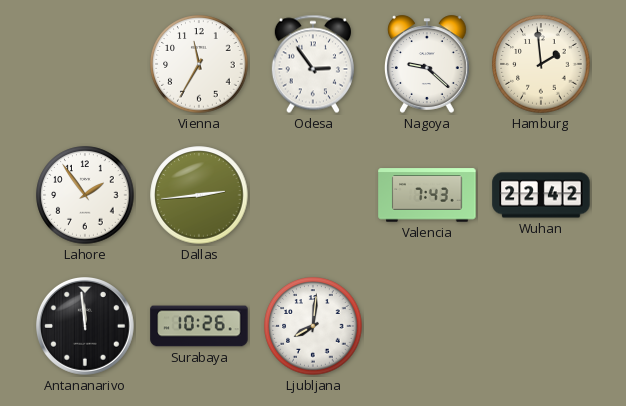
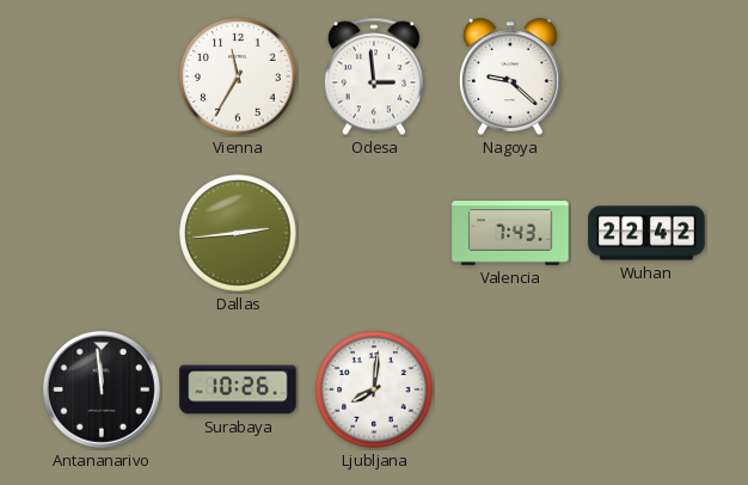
Odesa: 2:54 -> 2:59 (374, 76)
Hamburg: 1:59 -> none (541, 64)
Lahore: 1:54 -> none (85, 195)
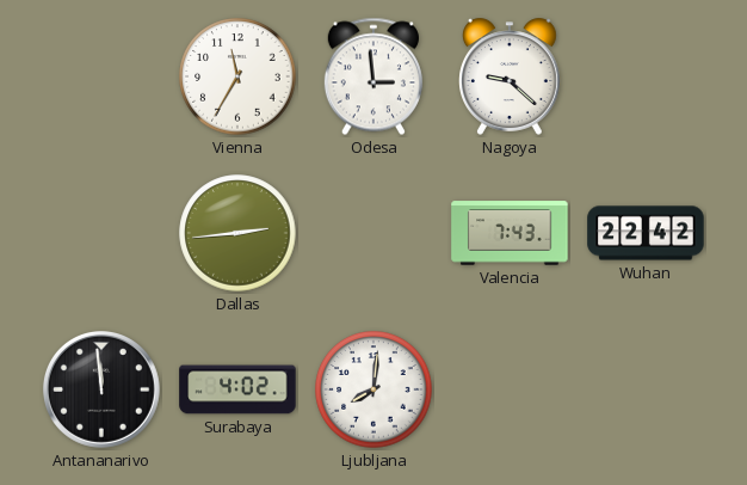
Surabaya: 10:26 -> 4:02 (237, 389)
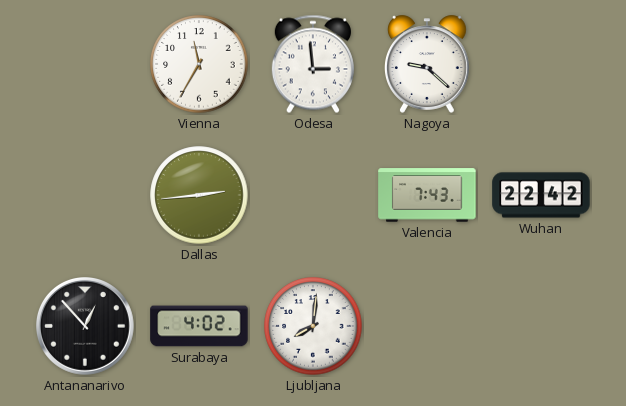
Antananarivo: 11:59 -> 12:53 (86, 327)
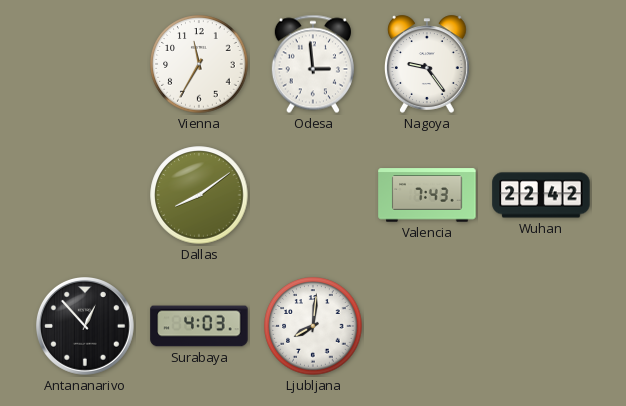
Nagoya: 9:22 -> 9:24 (427, 64)
Dallas: 2:44 -> 8:09 (199, 195)
Surabaya: 4:02 -> 4:03 (199, 326)
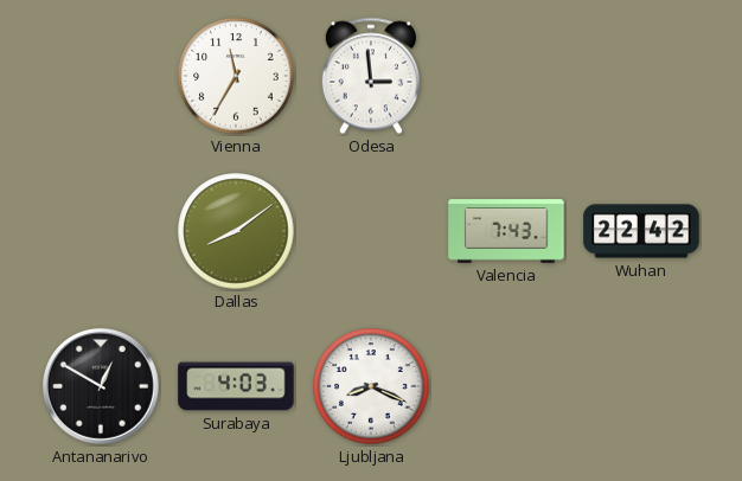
Nagoya: 9:24 -> none (427, 64)
Antananarivo: 12:53 -> 12:50 (102, 387)
Ljubljana: 8:01 -> 8:19 (371, 386)
